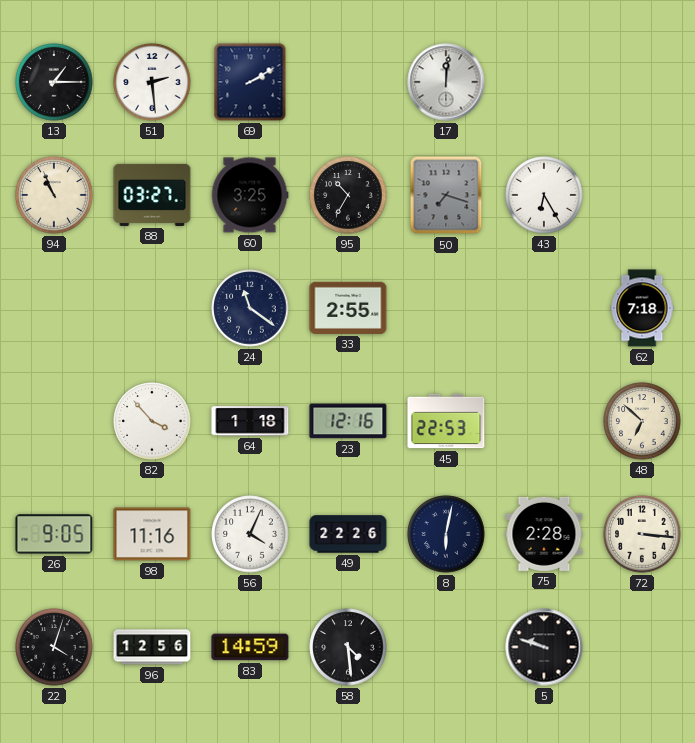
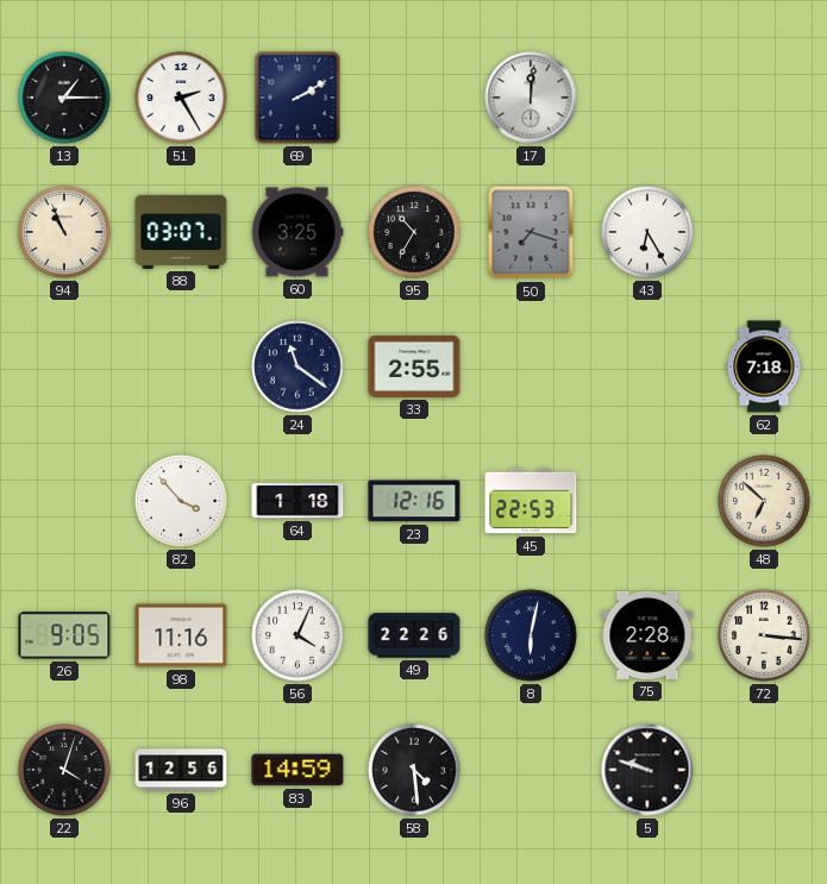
51: 2:29 -> 2:25 (181, 98)
88: 03:27 -> 03:07 (181, 232)
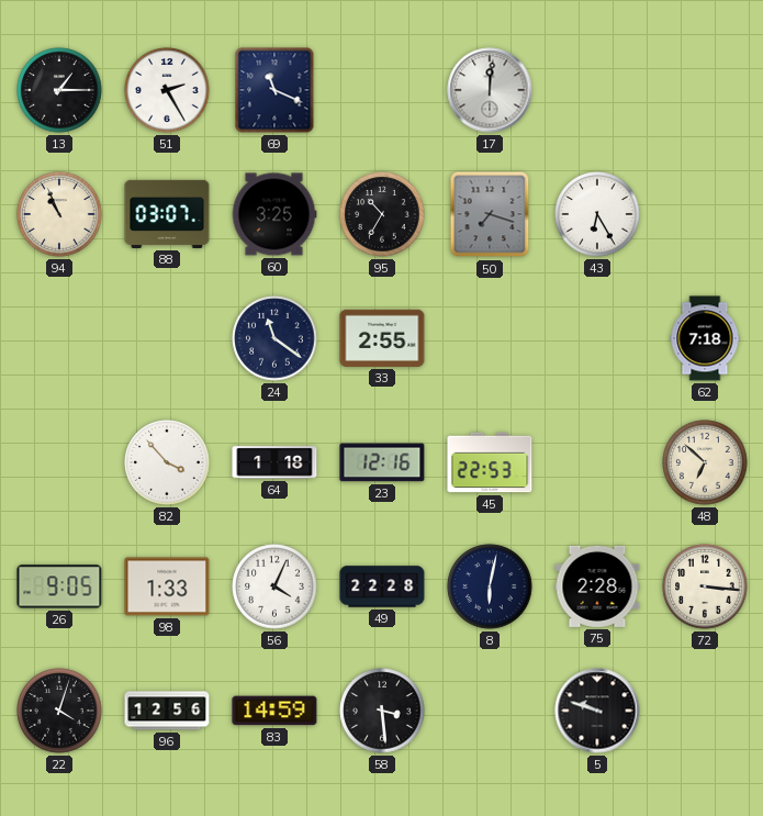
69: 2:10 -> 11:19 (274, 90)
98: 11:16 -> 1:33 (167, 586)
49: 22:26 -> 22:28 (382, 586)
58: 4:29 -> 3:29 (382, 711)
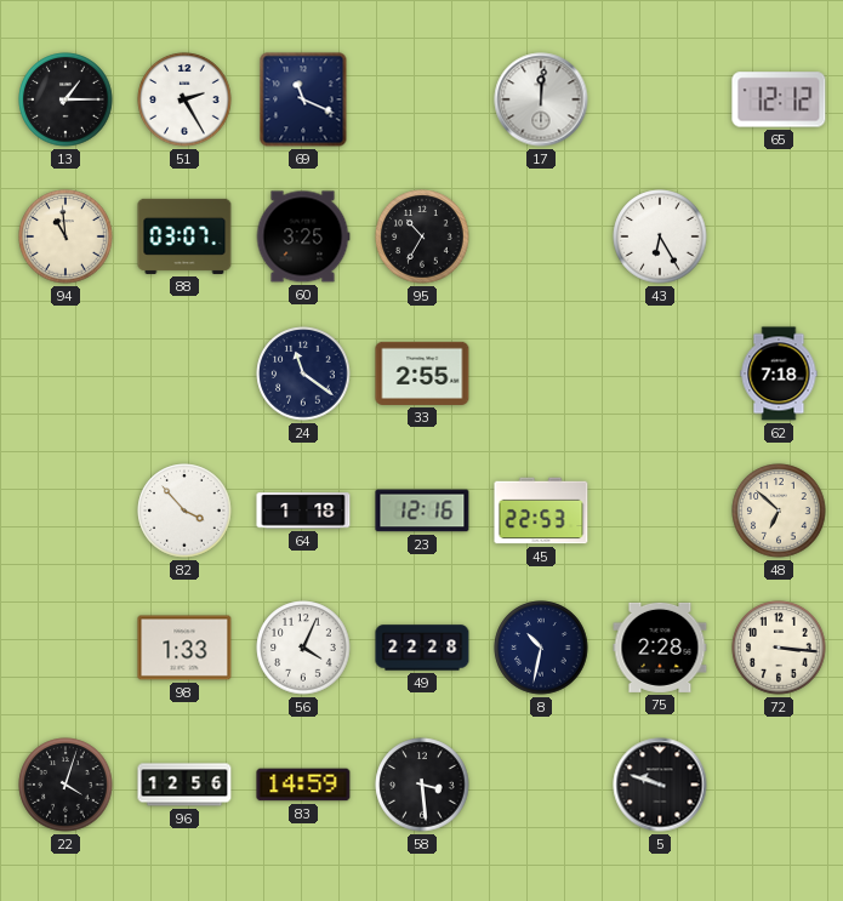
65: none -> 12:12 (779, 99)
94: 10:56 -> 10:59 (65, 236)
50: 7:18 -> none (490, 214)
26: 9:05 -> none (59, 586)
8: 6:02 -> 10:32 (541, 648)
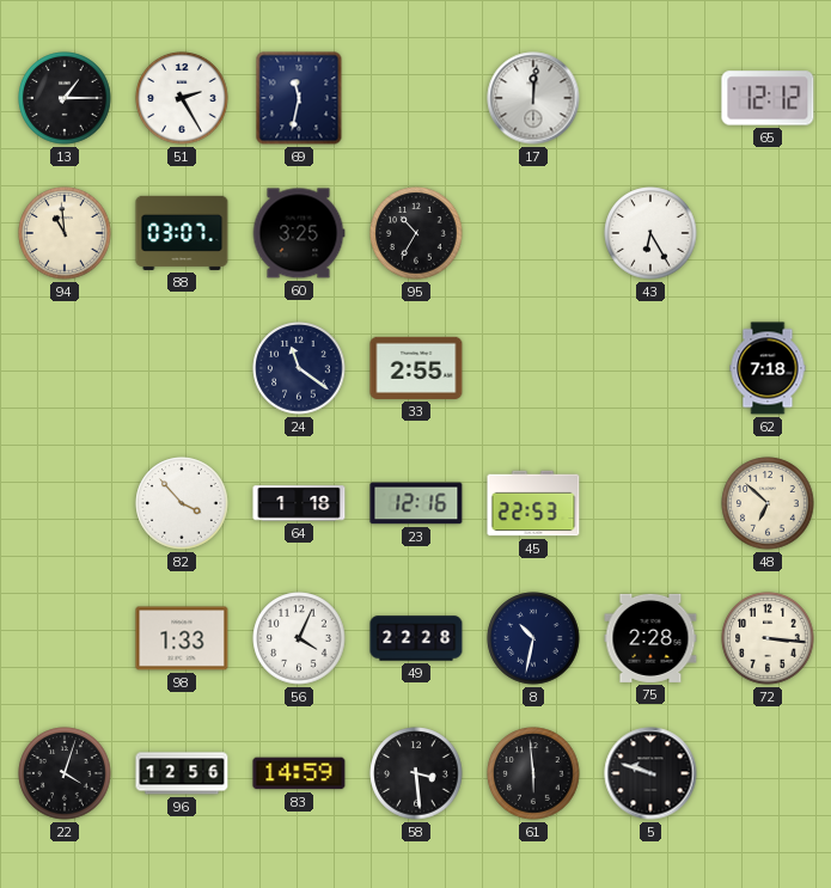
69: 11:19 -> 11:32 (299, 98)
61: none -> 5:59 (533, 773)
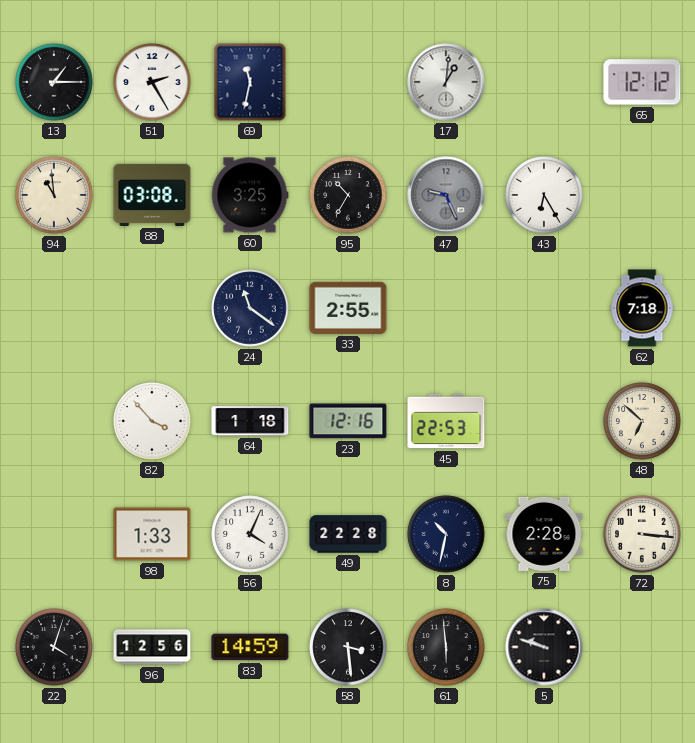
17: 12:01 -> 1:01 (446, 82)
88: 03:07 -> 03:08 (152, 195)
47: none -> 9:26 (446, 195)
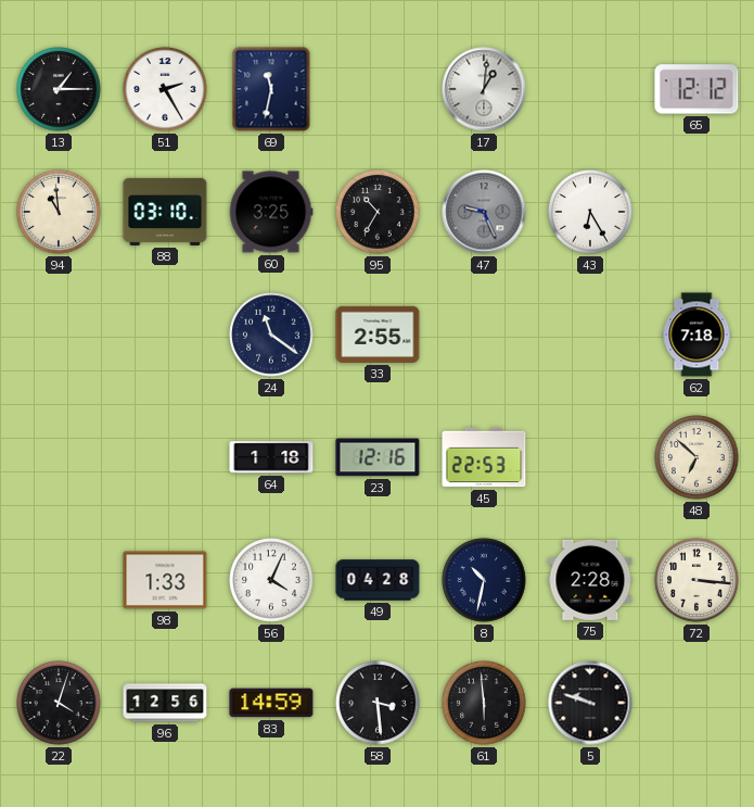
88: 03:08 -> 03:10 (165, 212)
82: 3:53 -> none (152, 421)
49: 22:28 -> 04:28 (378, 580)
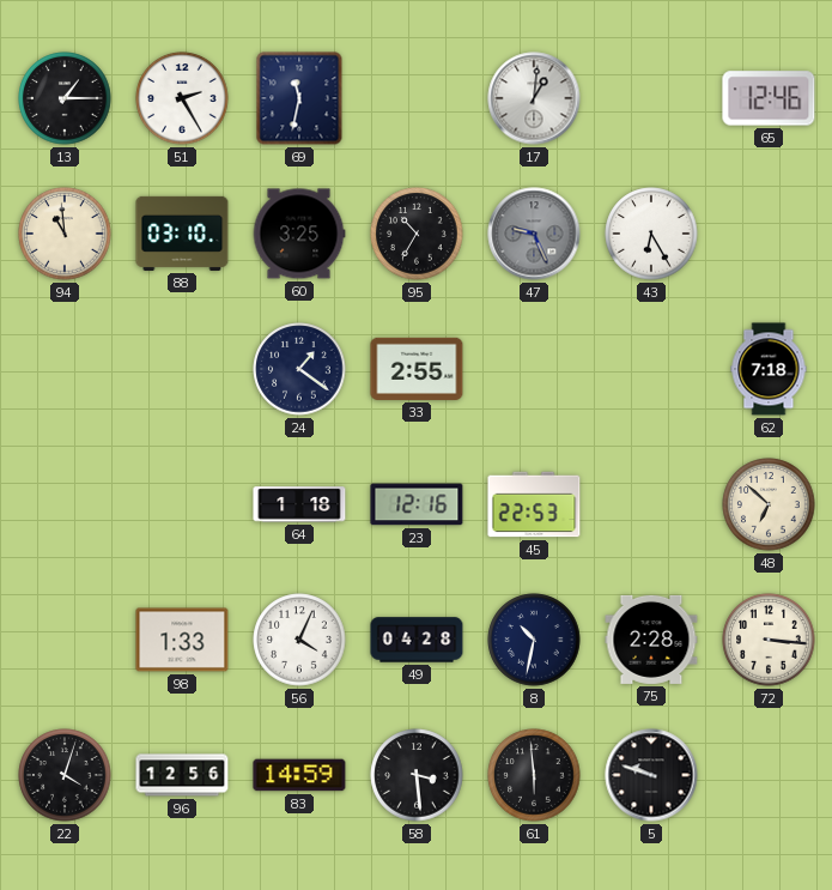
65: 12:12 -> 12:46 (769, 98)
24: 11:21 -> 1:21 (299, 369)
